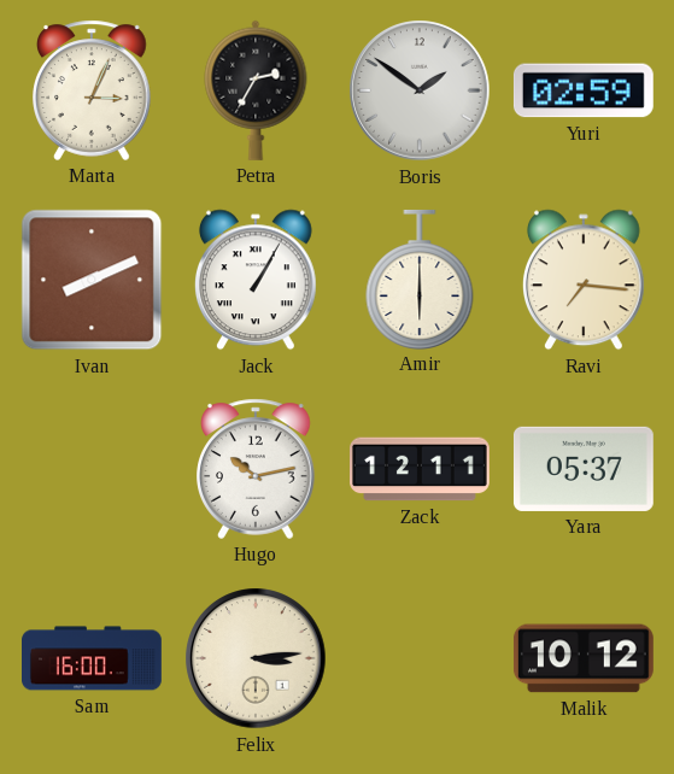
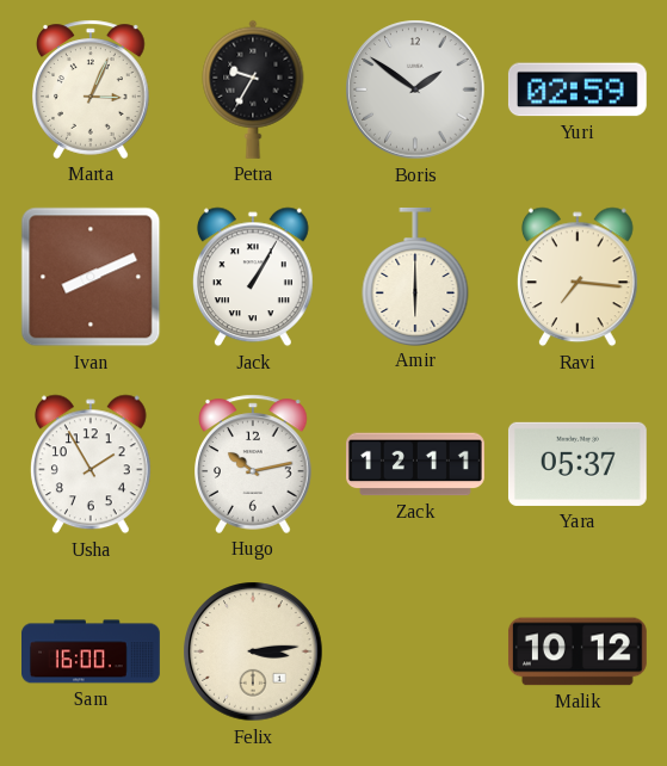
Petra: 2:35 -> 9:35 (253, 89)
Usha: none -> 1:55 (91, 464)
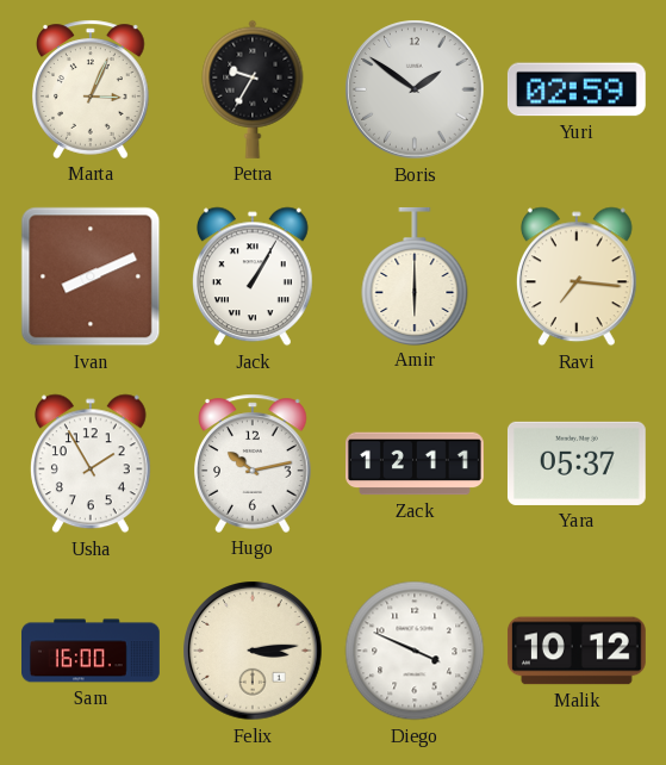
Diego: none -> 3:49 (415, 651)
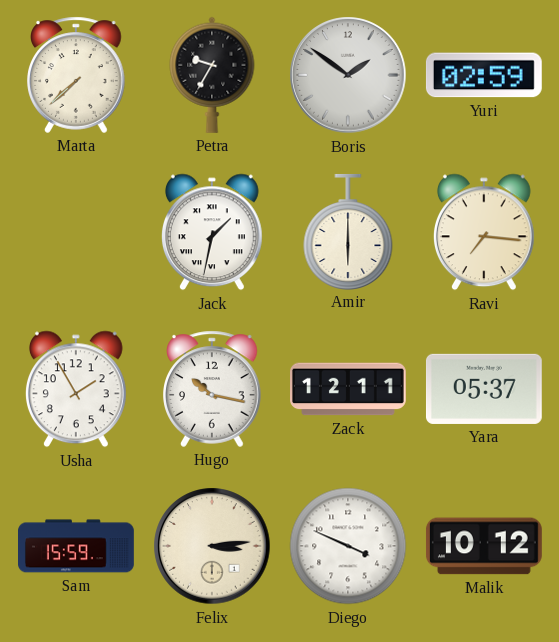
Marta: 3:04 -> 7:38 (76, 75)
Ivan: 8:11 -> none (91, 276)
Jack: 1:05 -> 1:32 (212, 232)
Hugo: 10:13 -> 10:17 (212, 389)
Sam: 16:00 -> 15:59 (77, 546)
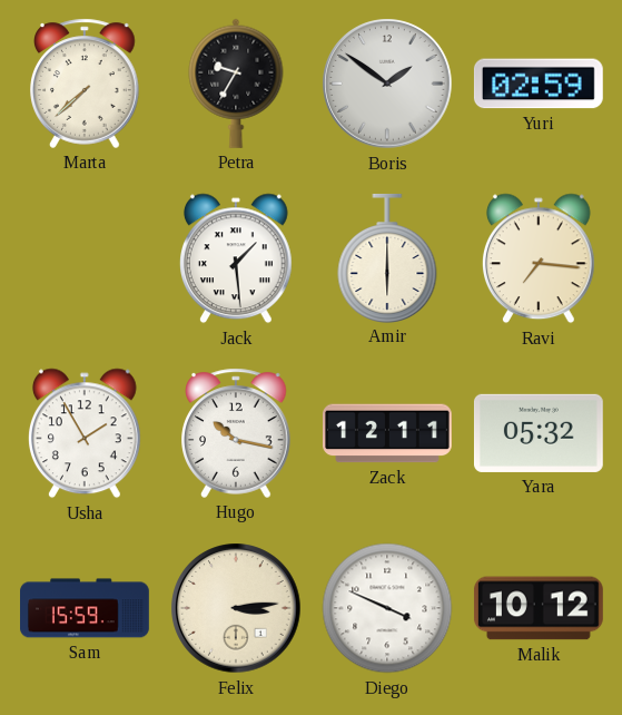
Jack: 1:32 -> 1:29 (236, 258)
Yara: 05:37 -> 05:32 (539, 433)
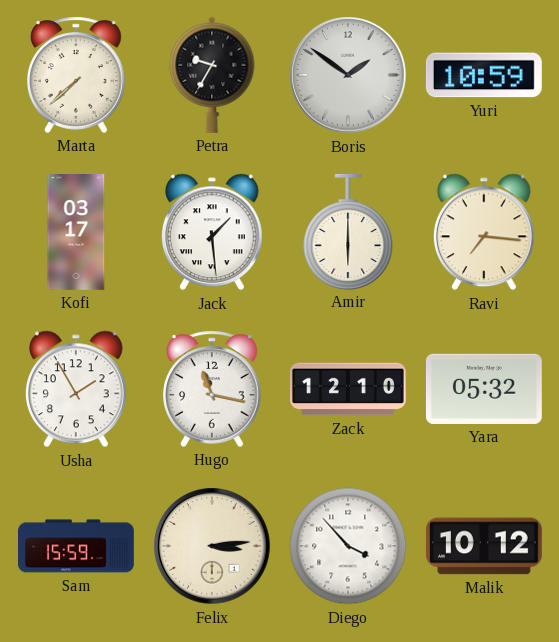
Yuri: 02:59 -> 10:59 (484, 75)
Kofi: none -> 03:17 (76, 233)
Hugo: 10:17 -> 11:17 (212, 389)
Zack: 12:11 -> 12:10 (349, 389)
Diego: 3:49 -> 3:53 (348, 546)
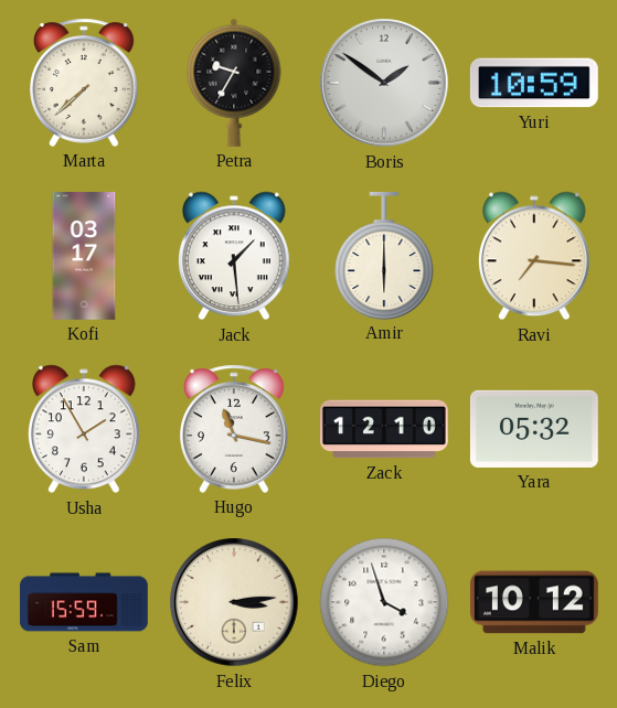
Diego: 3:53 -> 3:57 (384, 602)
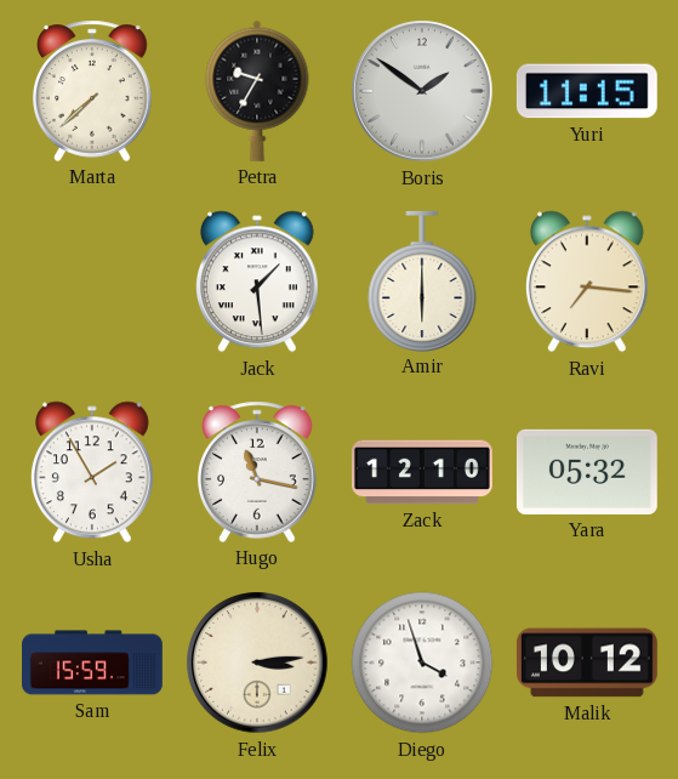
Yuri: 10:59 -> 11:15 (587, 91)
Kofi: 03:17 -> none (84, 257)
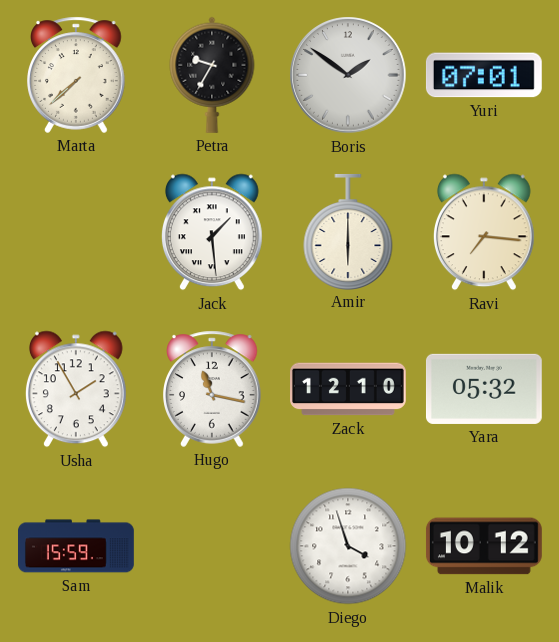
Yuri: 11:15 -> 07:01 (484, 75)
Felix: 3:14 -> none (257, 663)
